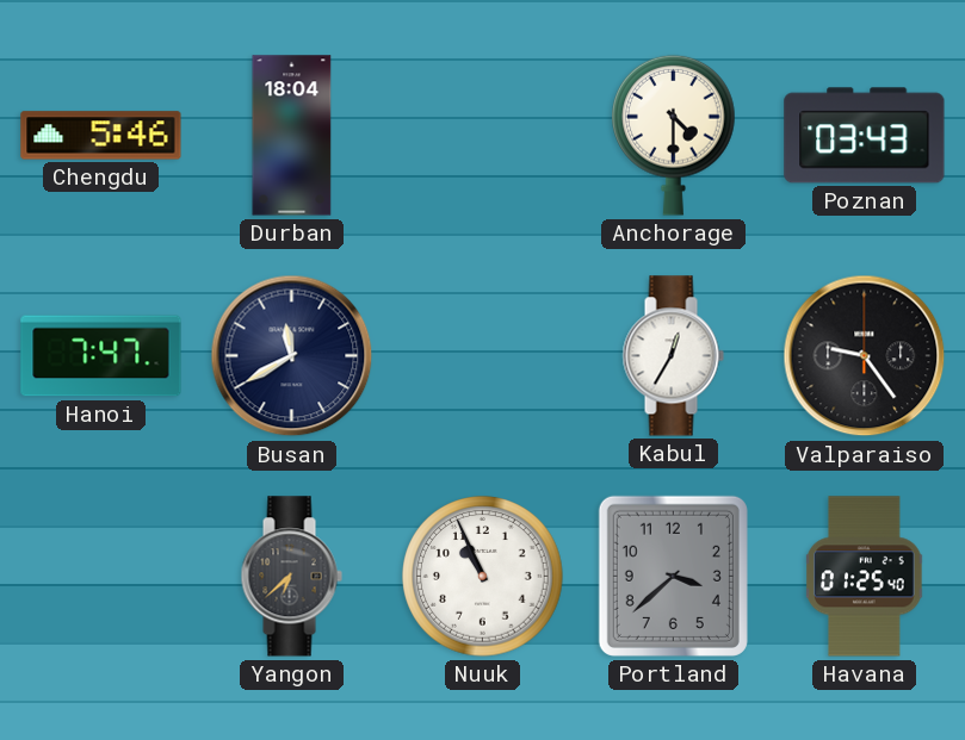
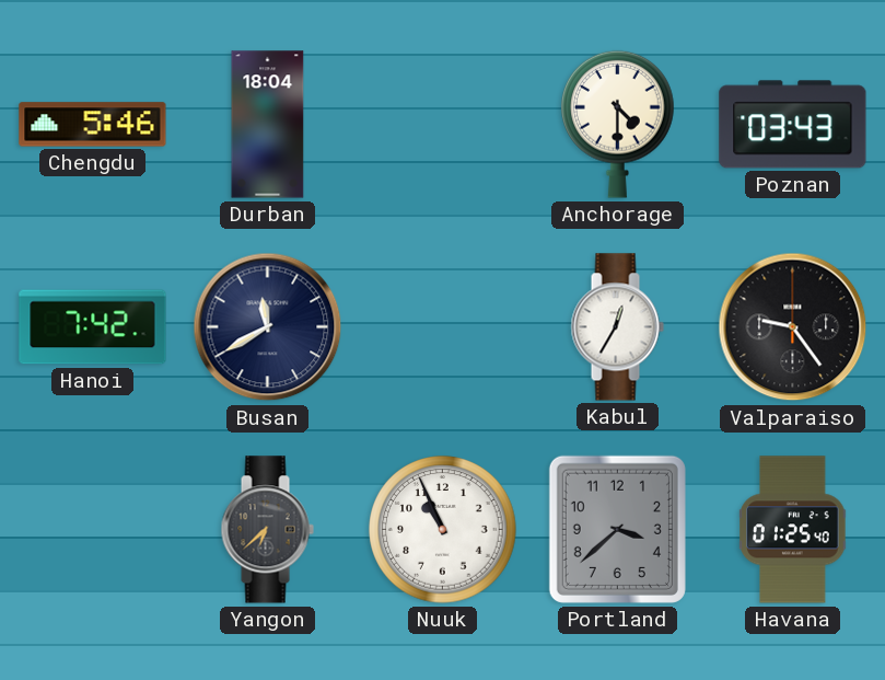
Hanoi: 7:47 -> 7:42 (93, 327)
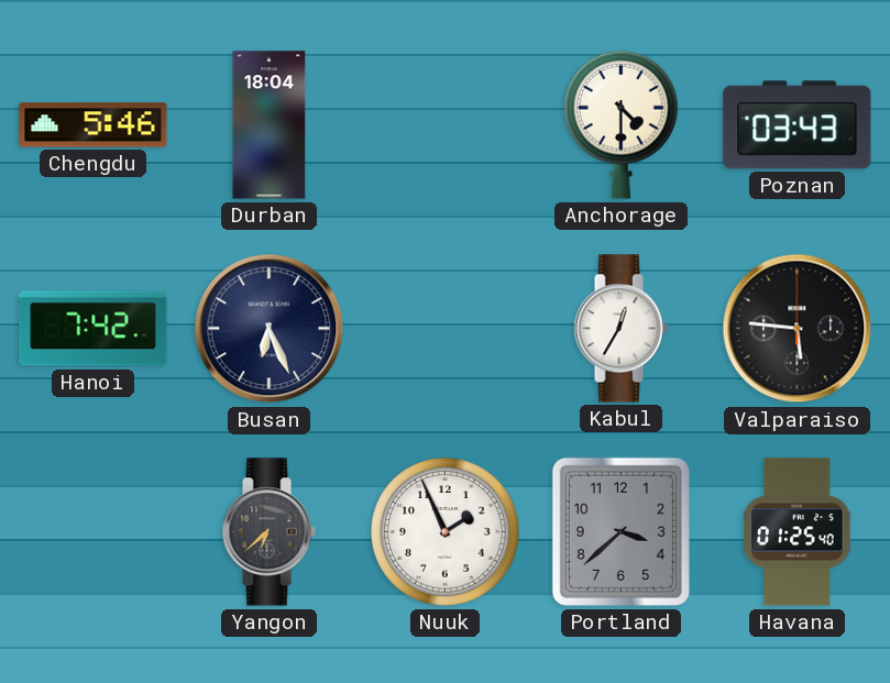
Busan: 11:40 -> 6:26 (270, 329)
Valparaiso: 9:24 -> 5:46 (798, 329)
Nuuk: 10:56 -> 1:56 (446, 532)
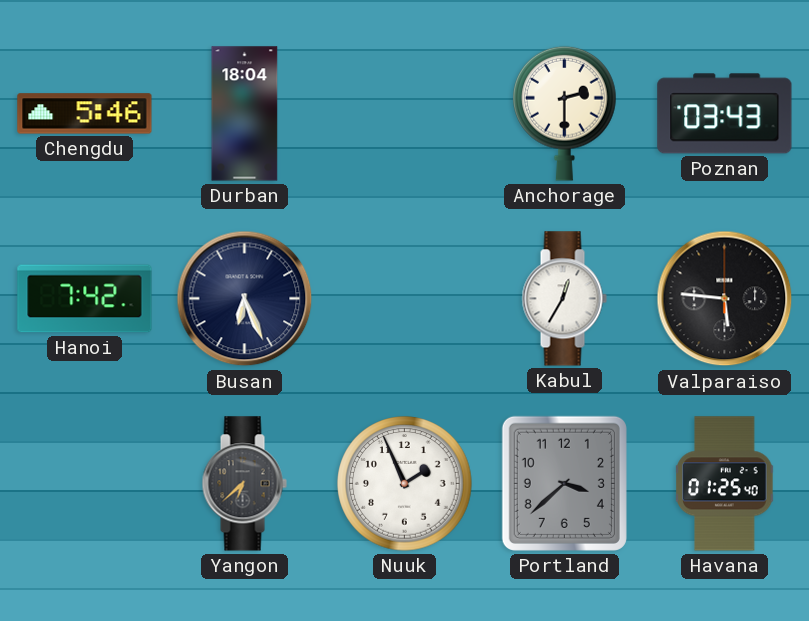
Anchorage: 4:30 -> 2:30 (565, 113)
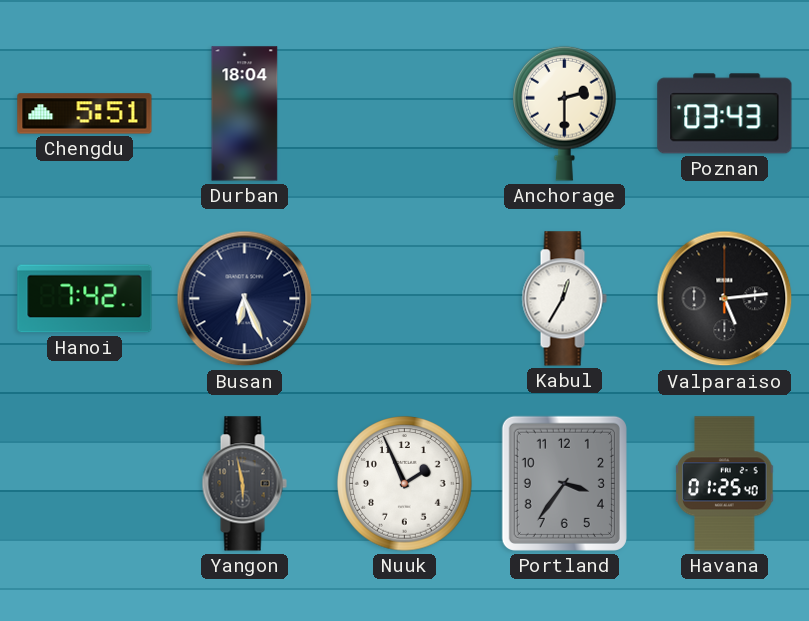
Chengdu: 5:46 -> 5:51 (85, 114)
Valparaiso: 5:46 -> 5:14 (725, 299)
Yangon: 6:38 -> 5:58 (244, 484)
Portland: 3:38 -> 3:36 (564, 483)
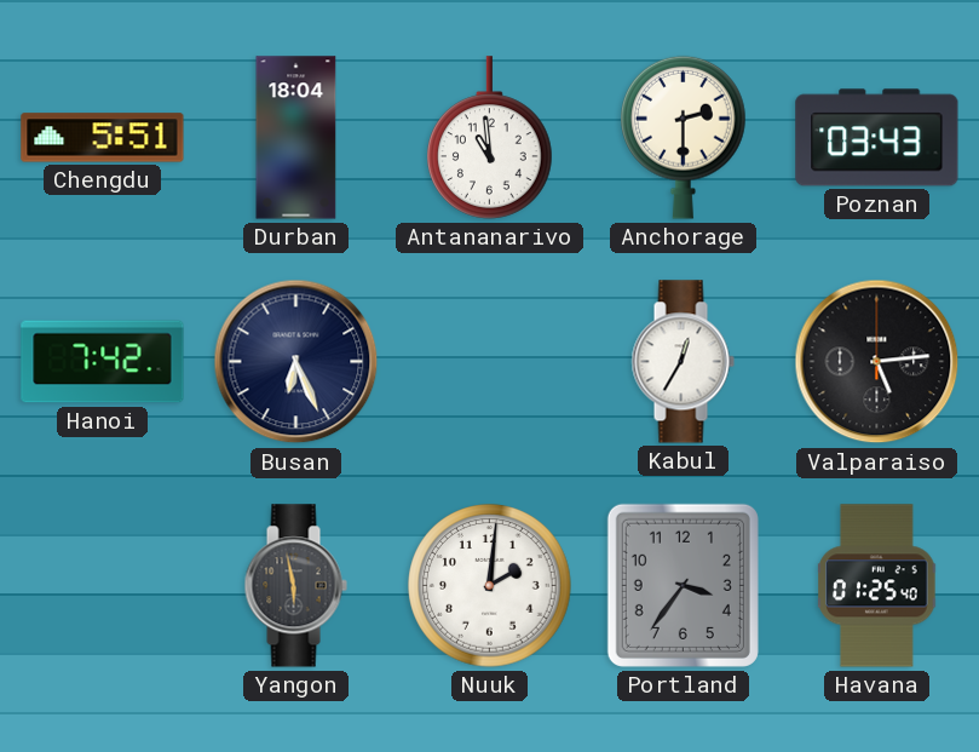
Antananarivo: none -> 10:59 (490, 138)
Nuuk: 1:56 -> 2:01 (490, 586)
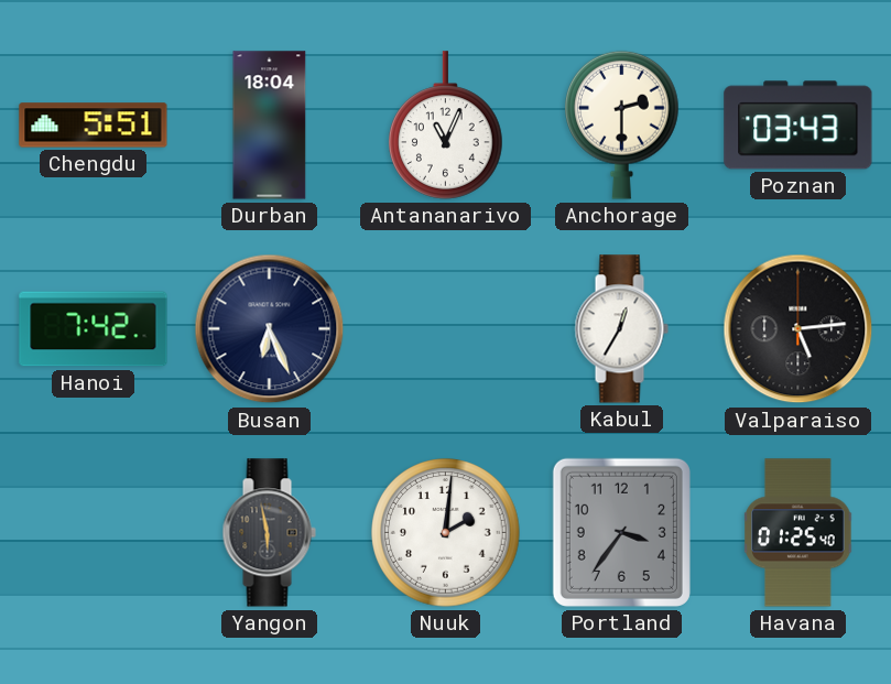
Antananarivo: 10:59 -> 11:04 (446, 126)
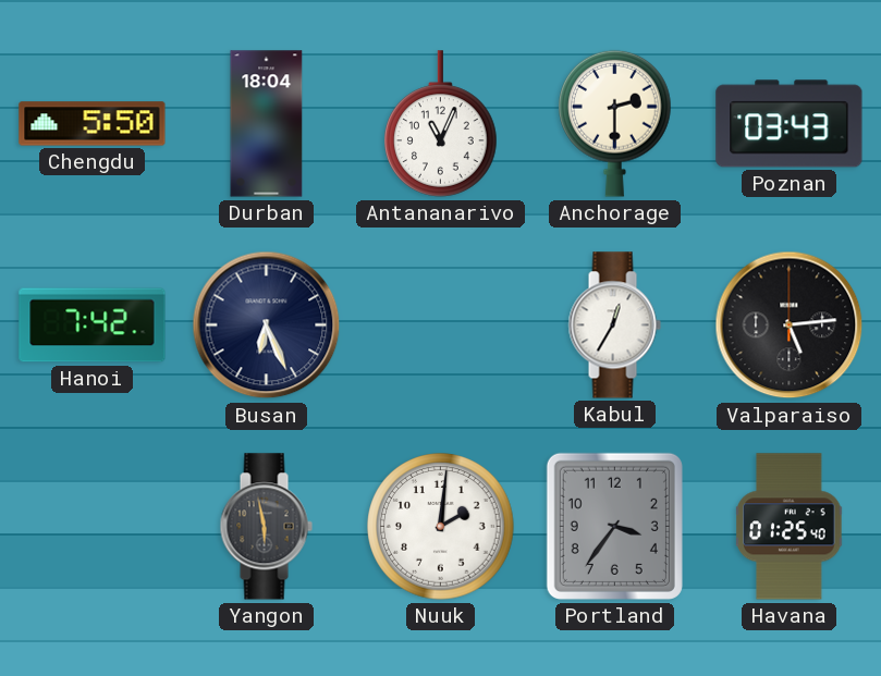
Chengdu: 5:51 -> 5:50 (93, 124)
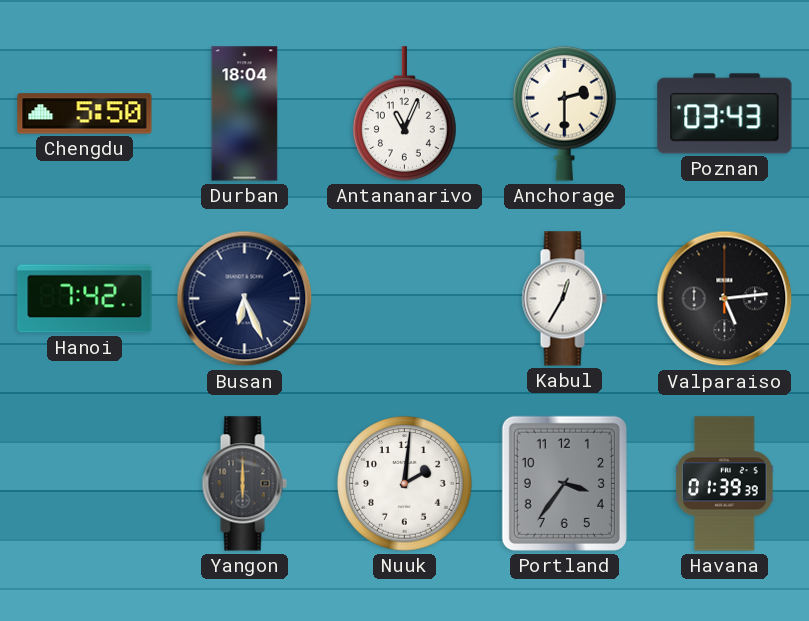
Yangon: 5:58 -> 6:00 (244, 484)
Havana: 01:25 -> 01:39 (725, 484)
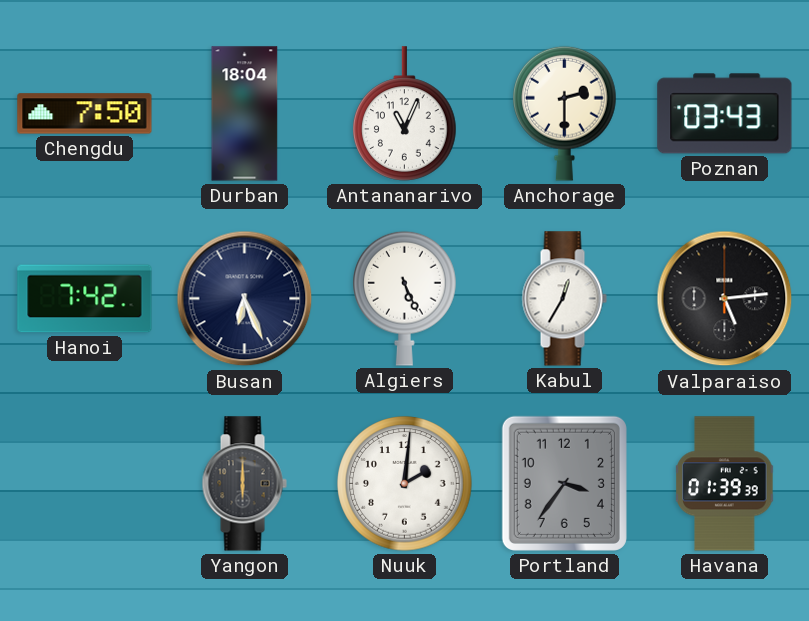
Chengdu: 5:50 -> 7:50 (85, 114)
Algiers: none -> 5:26 (405, 298)
